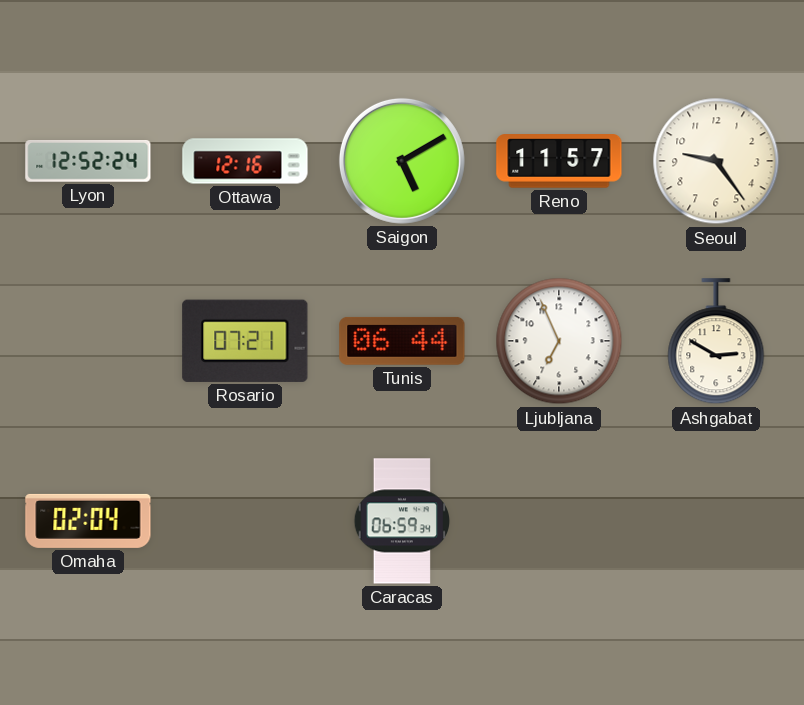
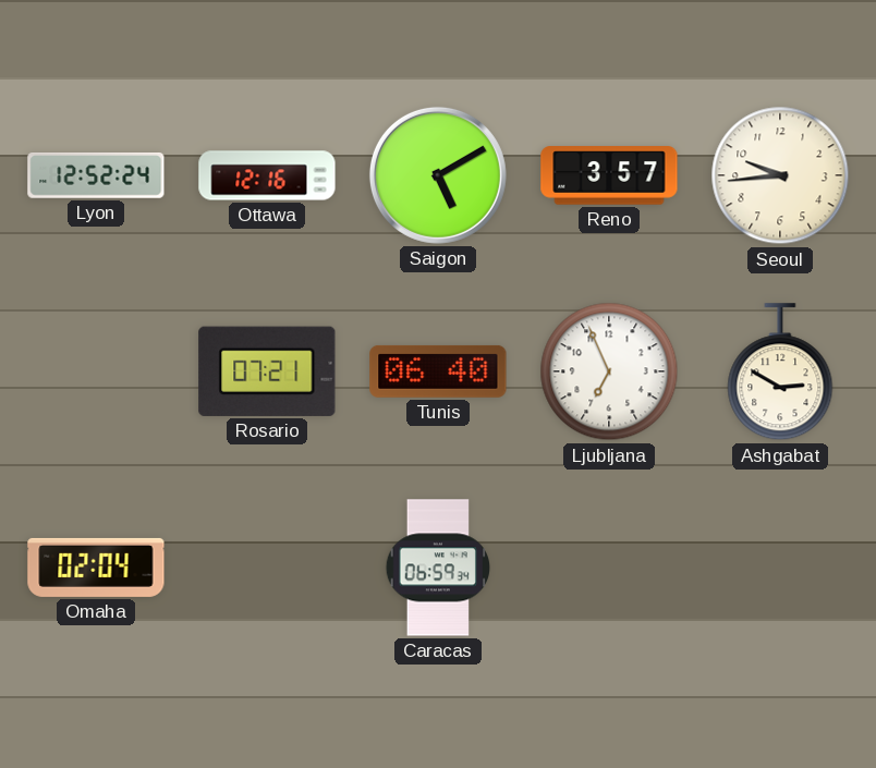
Reno: 11:57 -> 3:57 (609, 175)
Seoul: 9:24 -> 9:44 (780, 175)
Tunis: 06:44 -> 06:40 (438, 371)
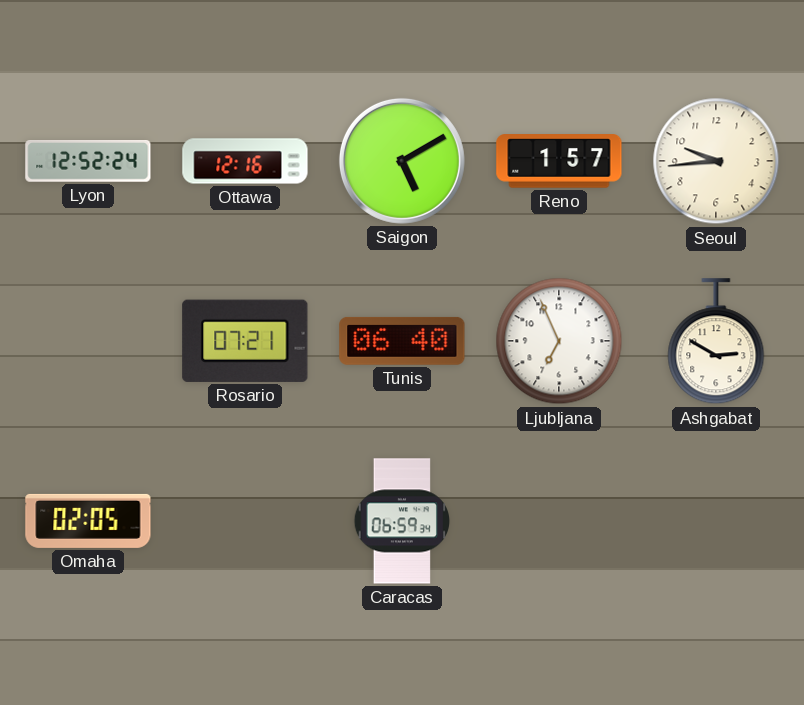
Reno: 3:57 -> 1:57 (559, 161)
Omaha: 02:04 -> 02:05 (88, 521)
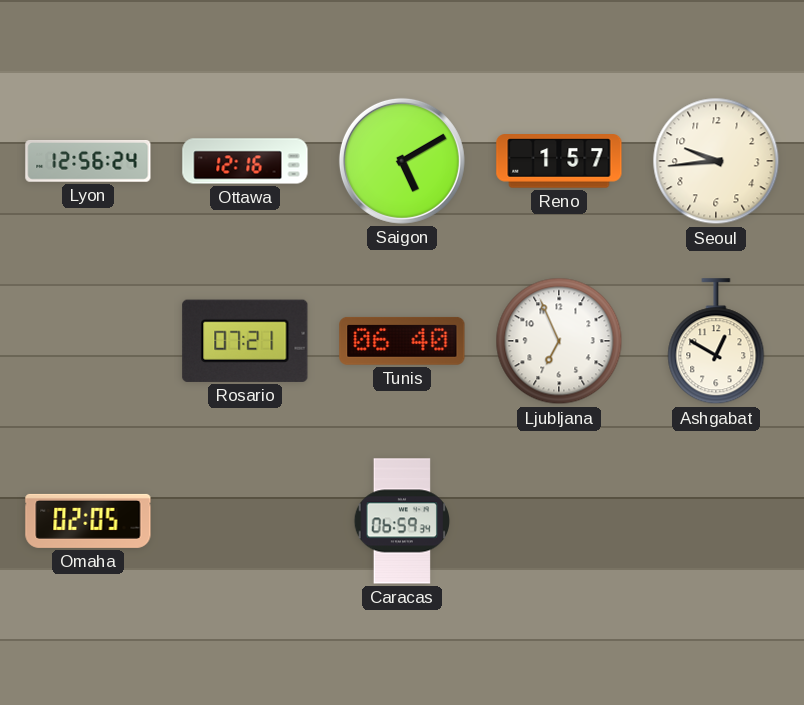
Lyon: 12:52 -> 12:56 (88, 162)
Ashgabat: 2:50 -> 12:50 (716, 342)
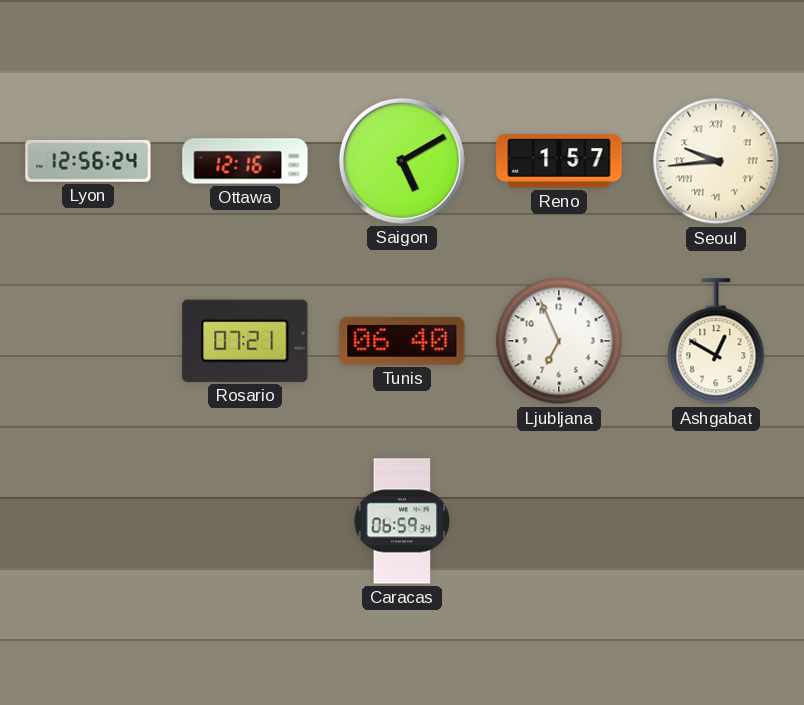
Seoul numerals: Arabic -> Roman (716, 161)
Omaha: 02:05 -> none (88, 521)
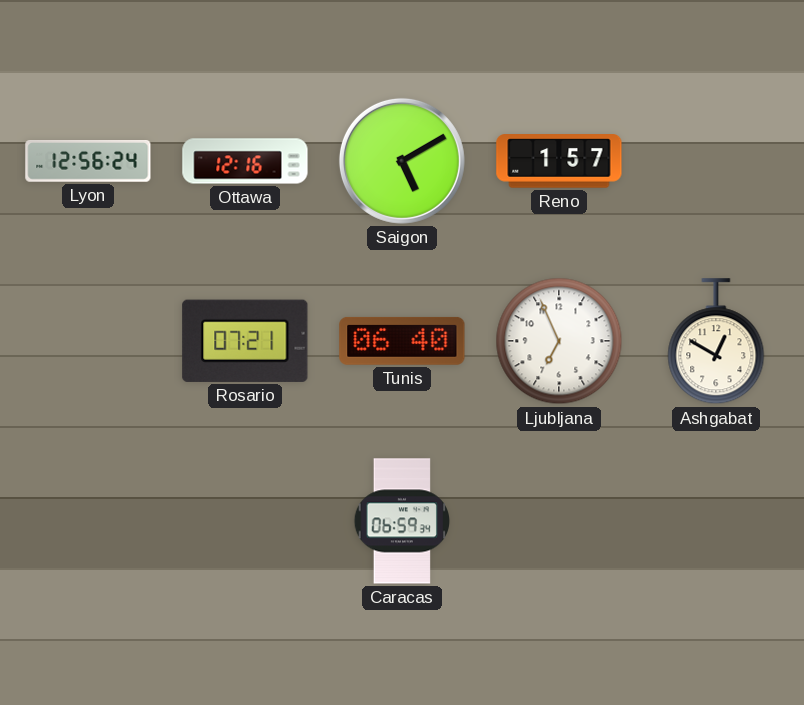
Seoul: 9:44 -> none (716, 161)
